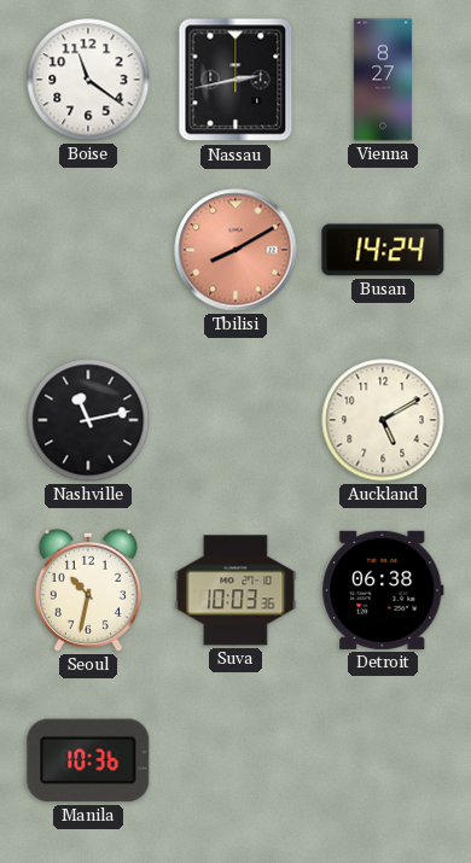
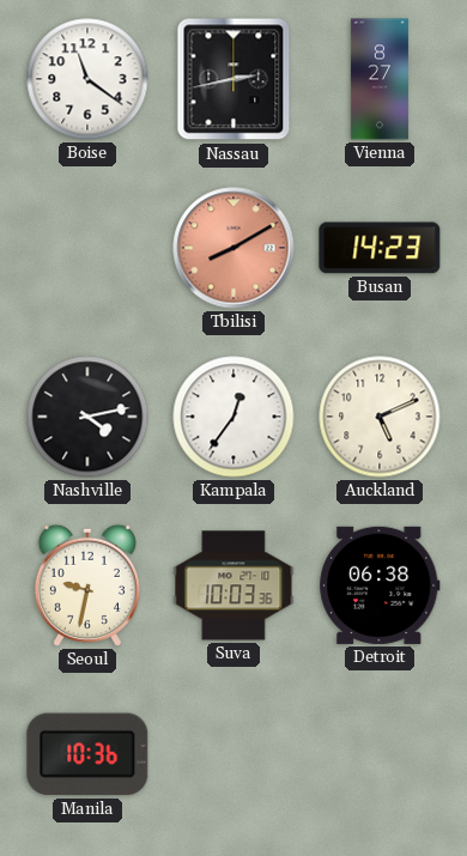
Busan: 14:24 -> 14:23 (380, 248)
Nashville: 11:13 -> 4:13 (87, 417)
Kampala: none -> 12:36 (233, 417)
Auckland: 5:10 -> 5:11 (380, 417)
Seoul: 10:32 -> 9:32 (87, 585)
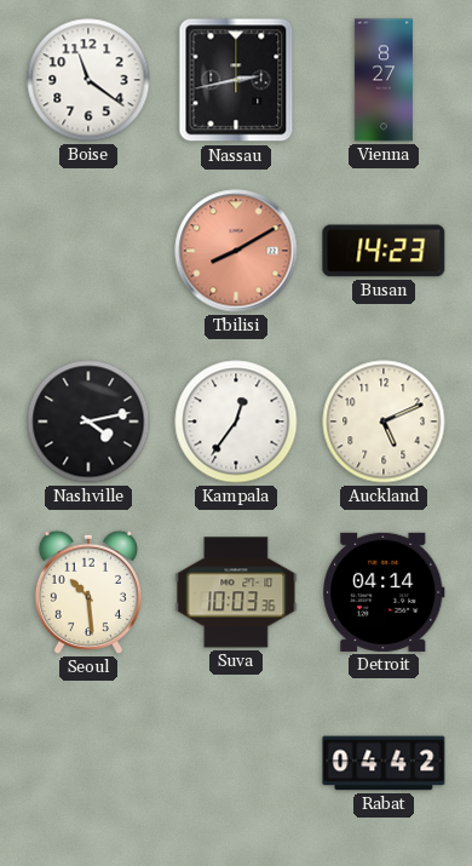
Seoul: 9:32 -> 10:29 (88, 592)
Detroit: 06:38 -> 04:14 (384, 592)
Manila: 10:36 -> none (87, 754)
Rabat: none -> 04:42 (384, 763)
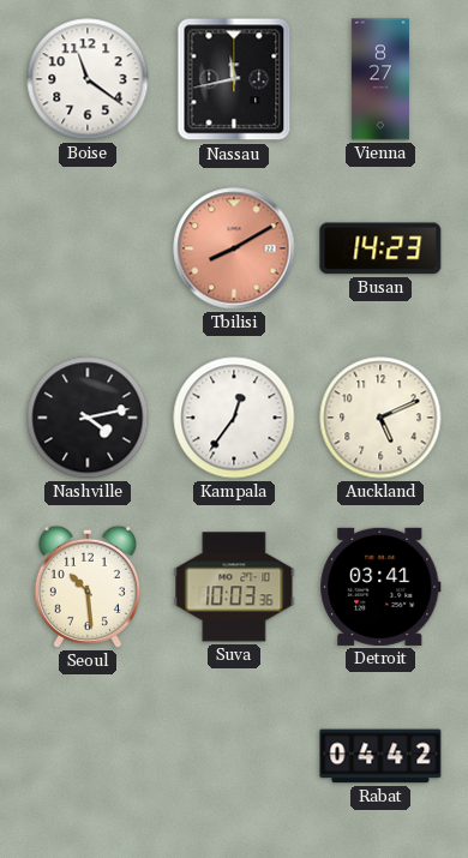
Nassau: 2:43 -> 11:43 (234, 79)
Detroit: 04:14 -> 03:41 (380, 587)
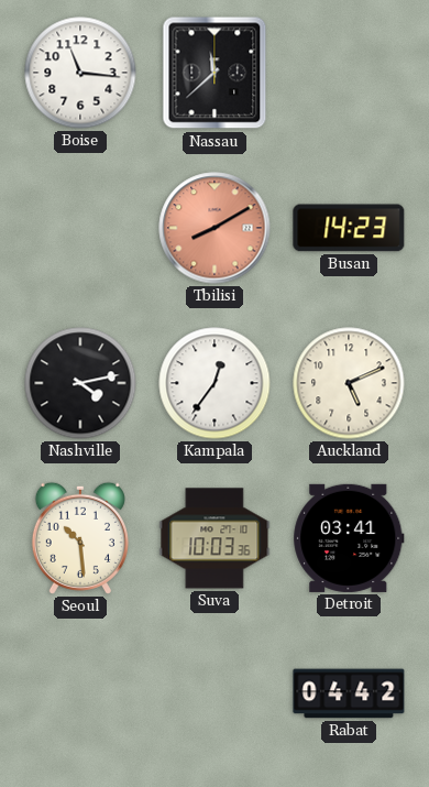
Boise: 11:21 -> 11:16 (80, 73)
Nassau: 11:43 -> 11:38 (215, 73)
Vienna: 8:27 -> none (380, 79)
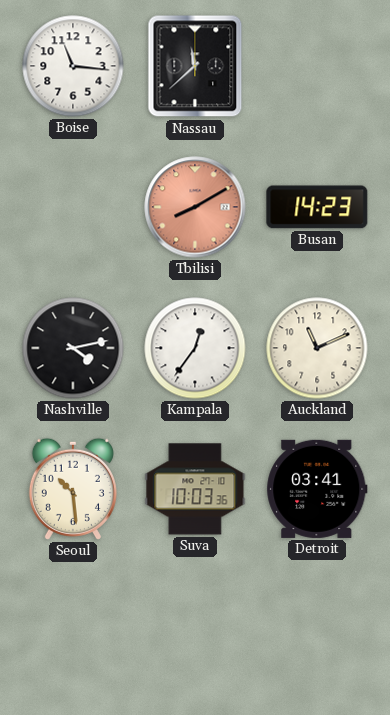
Auckland: 5:11 -> 11:11 (317, 348)
Rabat: 04:42 -> none (349, 693)
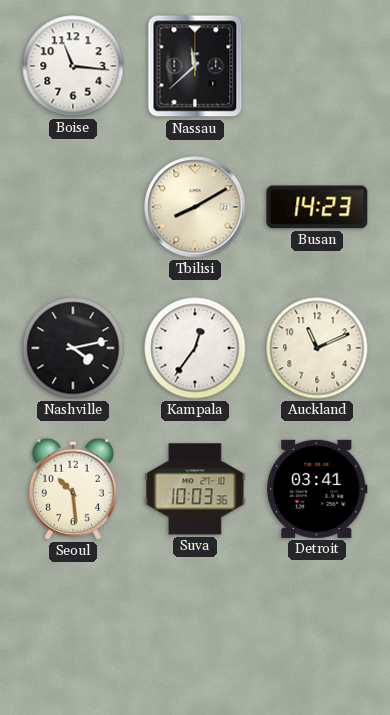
Tbilisi dial: salmon -> cream (195, 207)
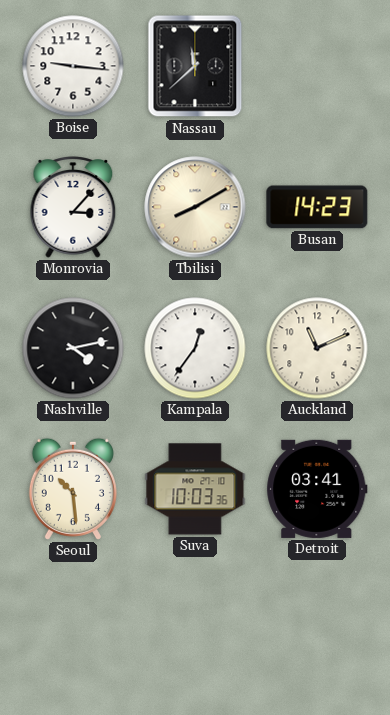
Boise: 11:16 -> 9:16 (73, 66)
Monrovia: none -> 3:07 (73, 207)
